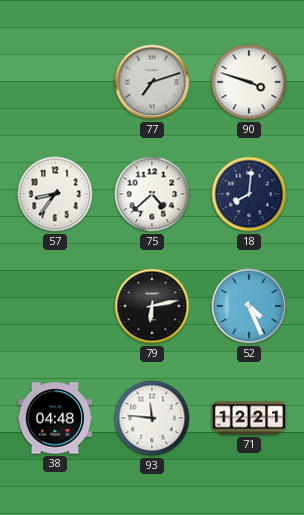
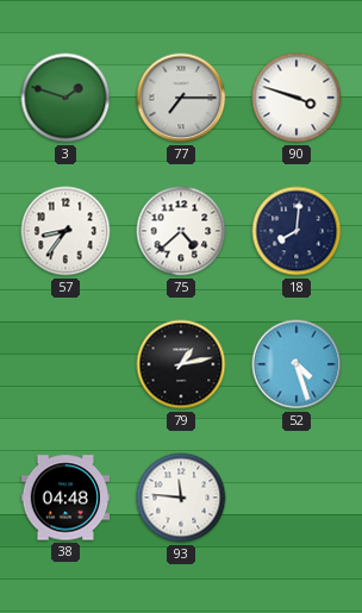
3: none -> 1:48 (65, 98)
77: 7:12 -> 7:15 (181, 98)
79: 6:13 -> 1:13 (181, 364)
52: 4:26 -> 4:27 (297, 364)
71: 12:21 -> none (249, 418)
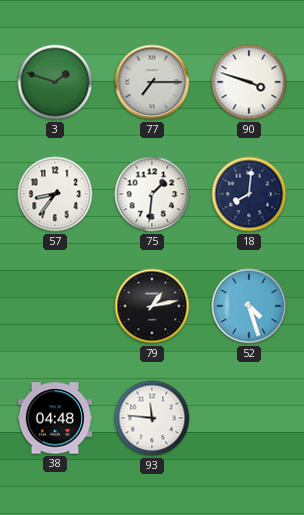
75: 4:38 -> 1:31 (152, 194)
